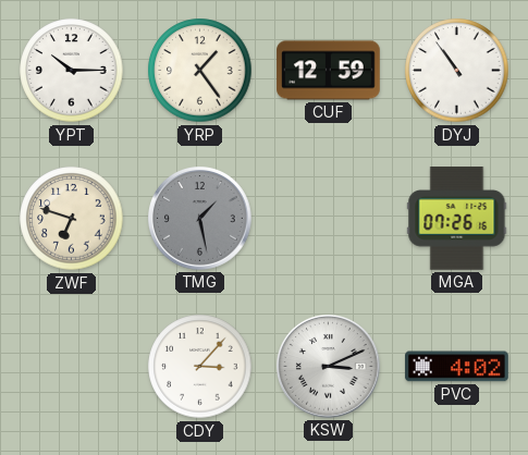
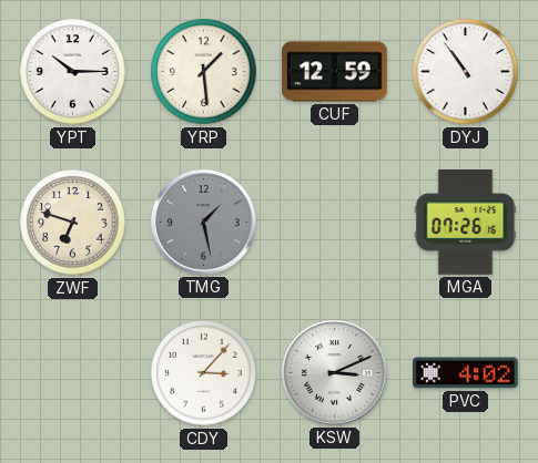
YRP: 1:24 -> 1:29 (204, 72)
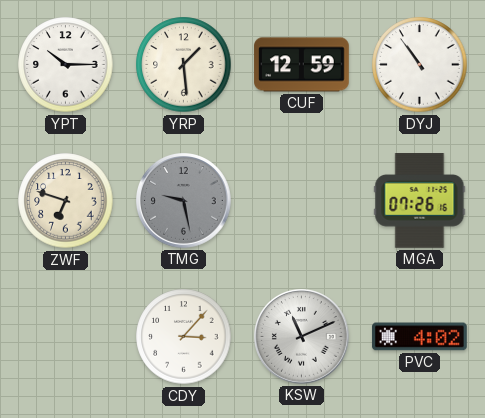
TMG: 1:28 -> 9:28 (184, 201)
KSW: 3:11 -> 11:11 (302, 337)
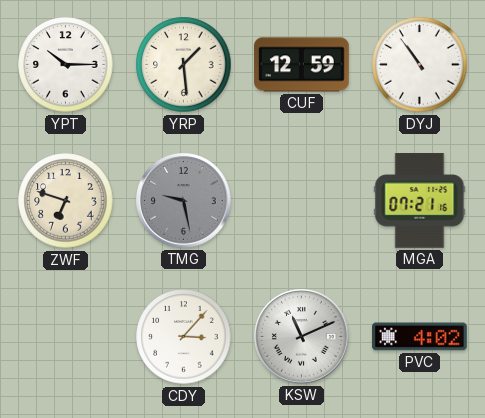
MGA: 07:26 -> 07:21 (420, 201)
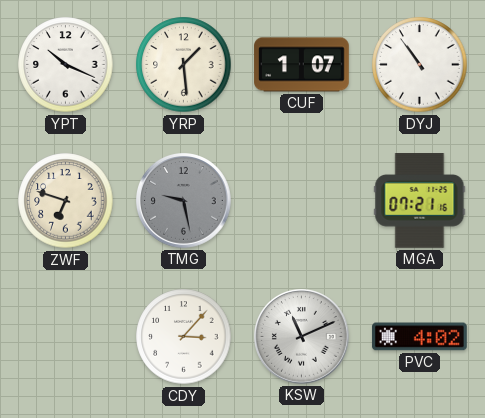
YPT: 10:15 -> 10:19 (66, 65)
CUF: 12:59 -> 1:07 (302, 65)
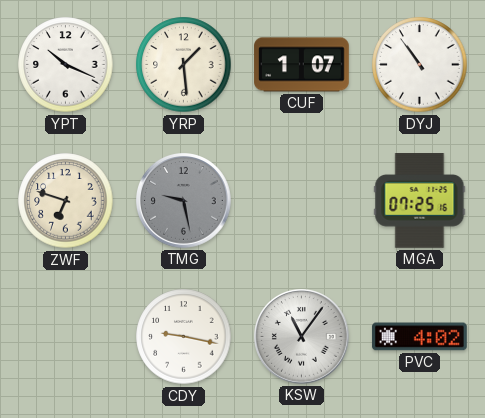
MGA: 07:21 -> 07:25 (420, 201)
CDY: 3:07 -> 9:17 (184, 337)
KSW: 11:11 -> 11:06 (302, 337)
